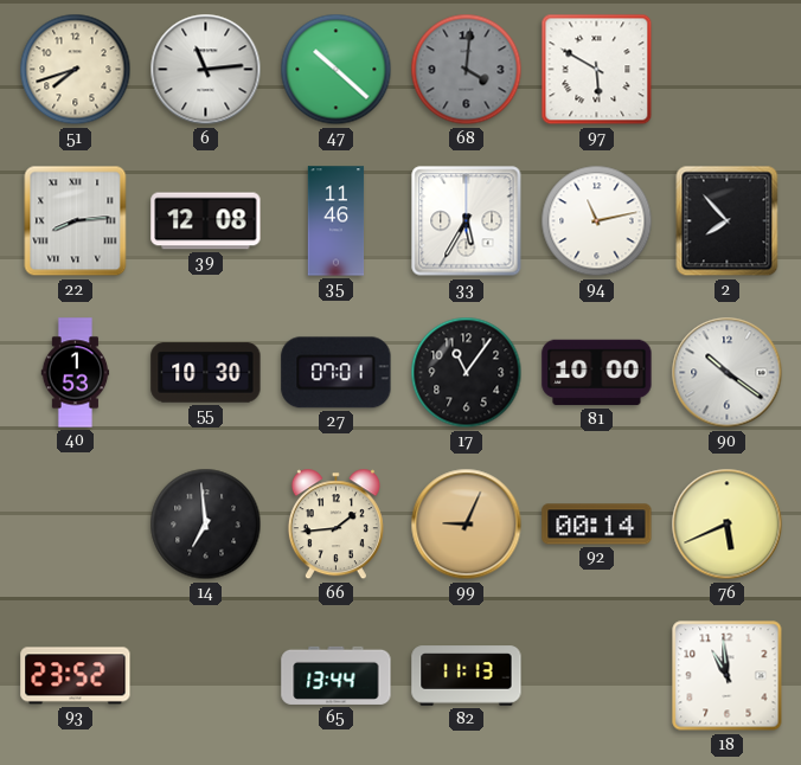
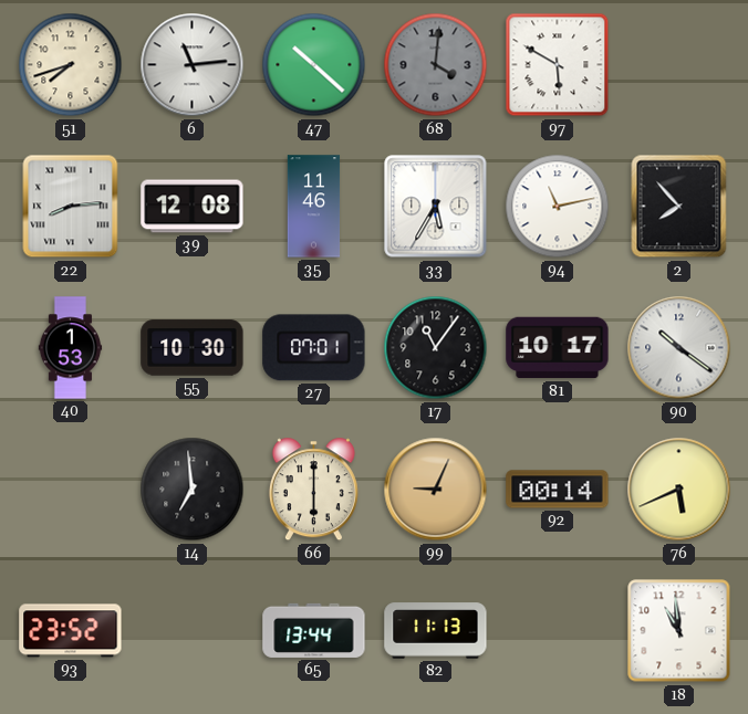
81: 10:00 -> 10:17 (558, 348)
66: 1:44 -> 6:00 (313, 490)
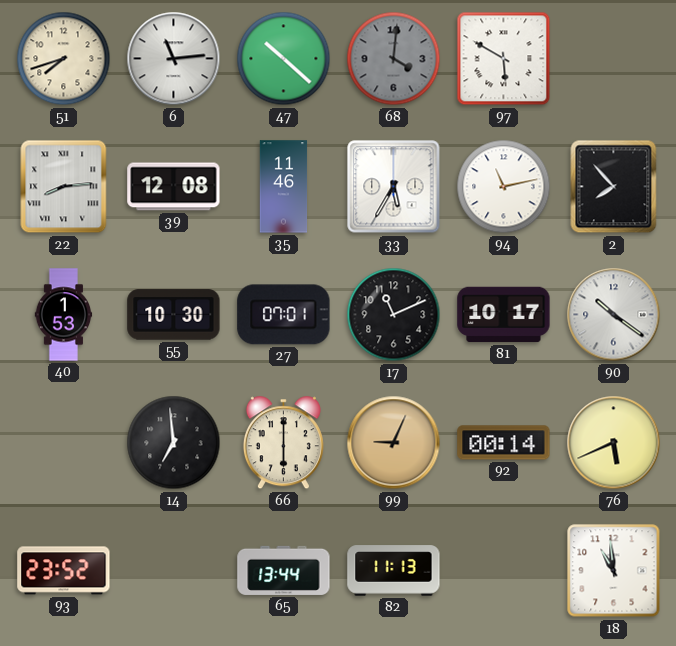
17: 11:06 -> 11:11 (394, 315)
